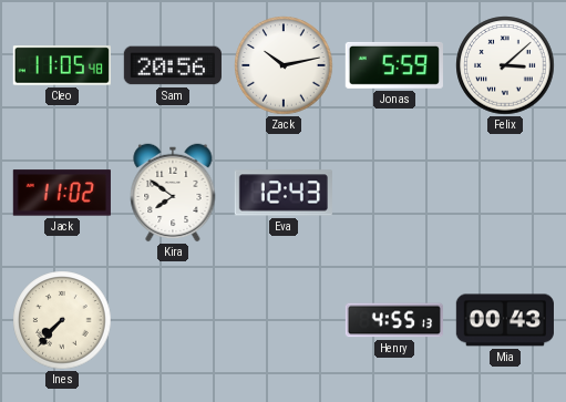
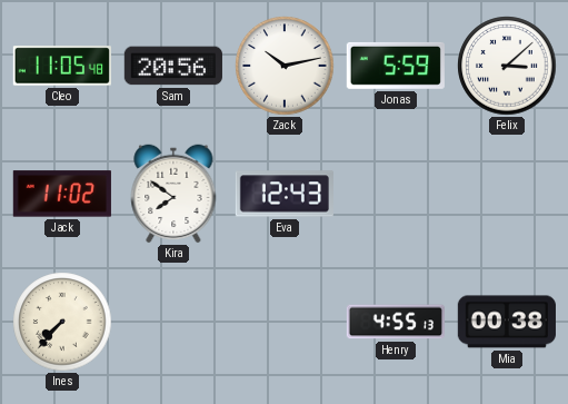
Mia: 00:43 -> 00:38 (507, 322)
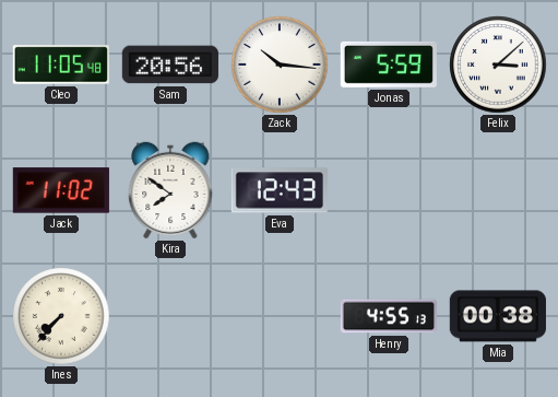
Zack: 10:13 -> 10:16 (280, 65)
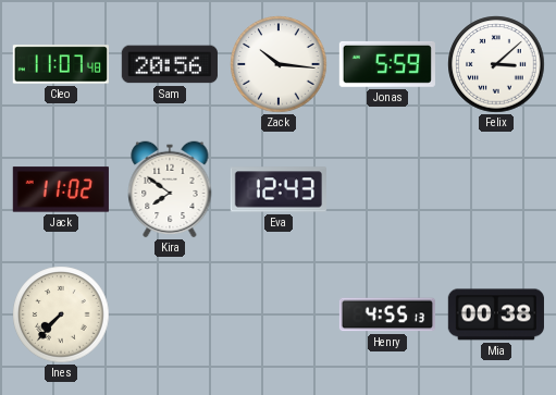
Cleo: 11:05 -> 11:07 (61, 64)
